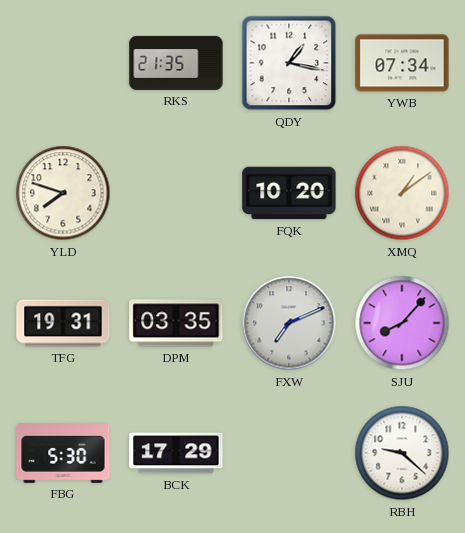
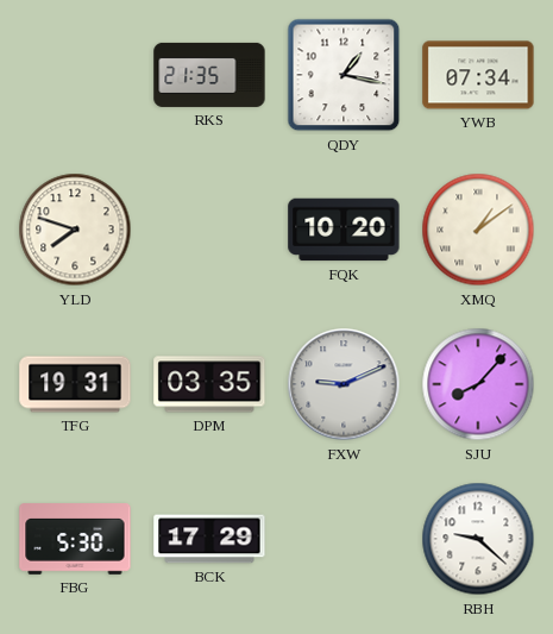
FXW: 7:11 -> 9:11 (344, 384)
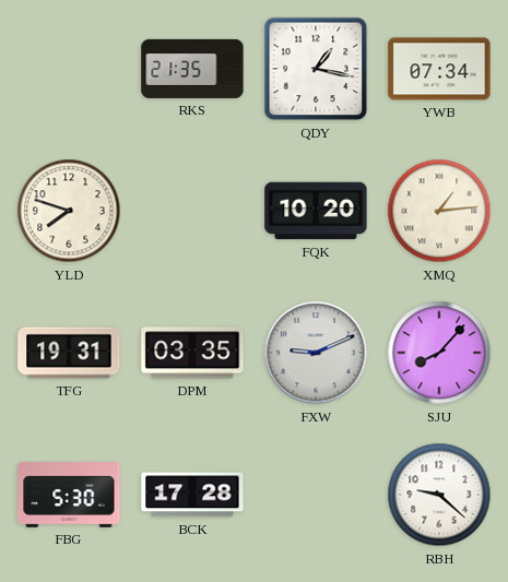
XMQ: 1:09 -> 1:14 (439, 211)
BCK: 17:29 -> 17:28 (192, 495)
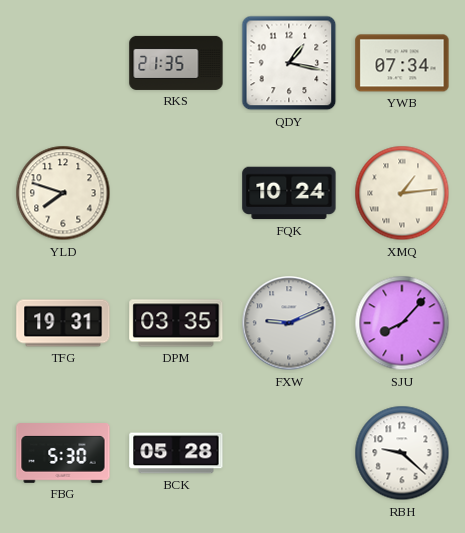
FQK: 10:20 -> 10:24 (289, 193)
BCK: 17:28 -> 05:28 (176, 453)
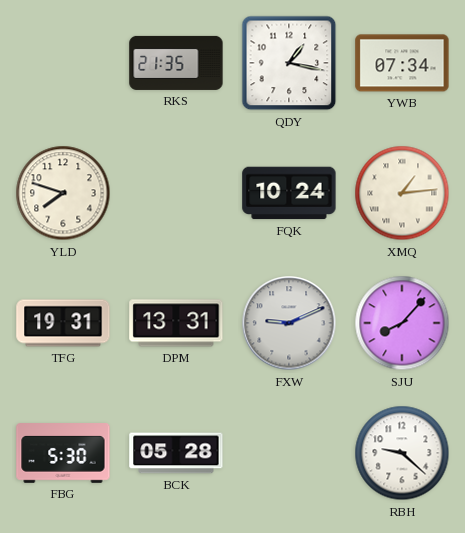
DPM: 03:35 -> 13:31 (176, 323)
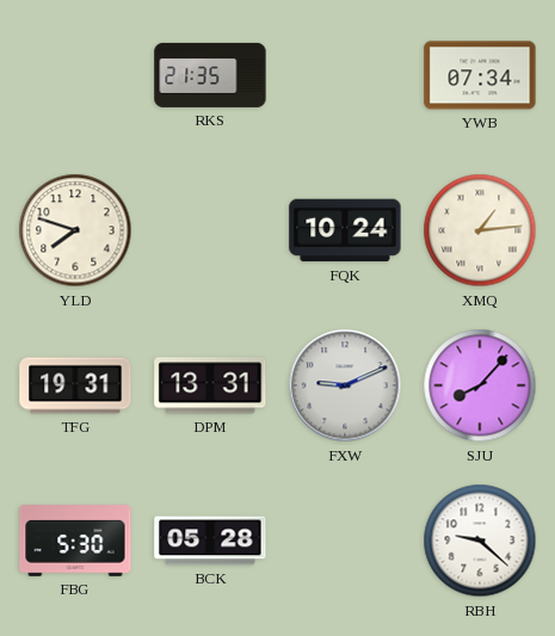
QDY: 1:17 -> none (289, 63)
